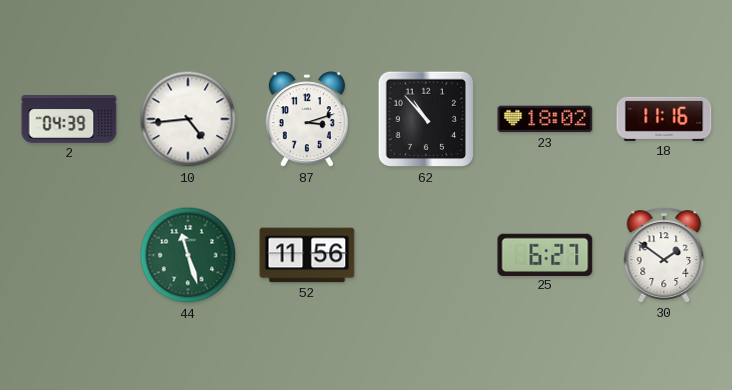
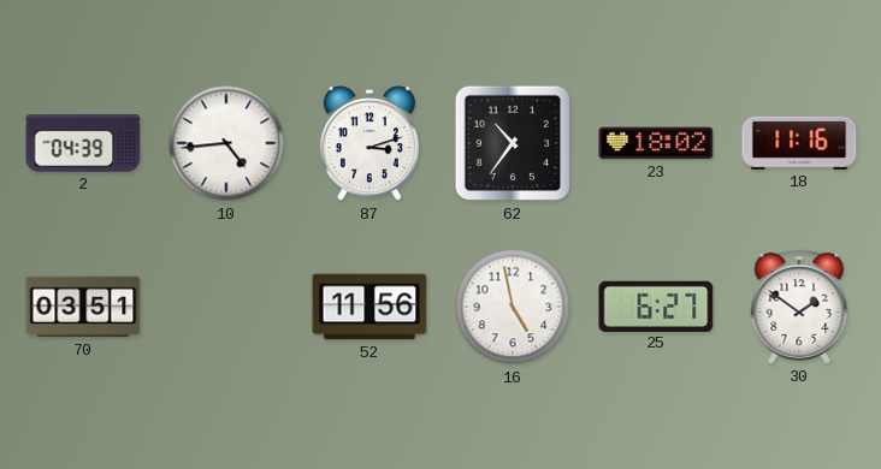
62: 10:53 -> 10:36 (513, 143)
70: none -> 03:51 (83, 307)
44: 11:27 -> none (188, 255)
16: none -> 4:58 (513, 307)
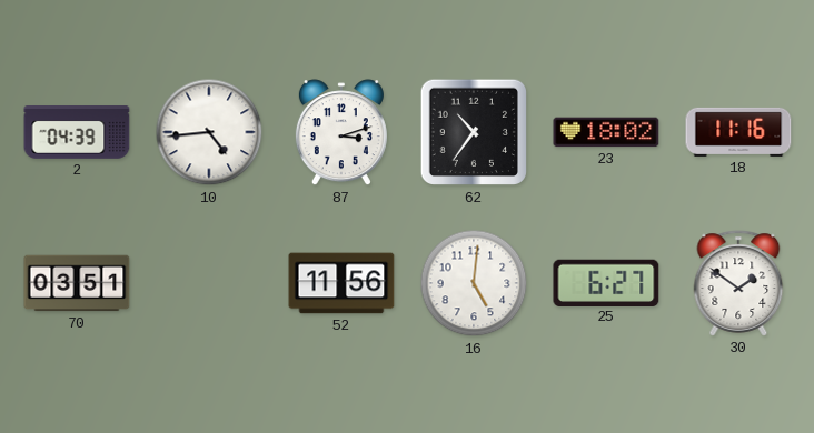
16: 4:58 -> 5:01 (474, 283)
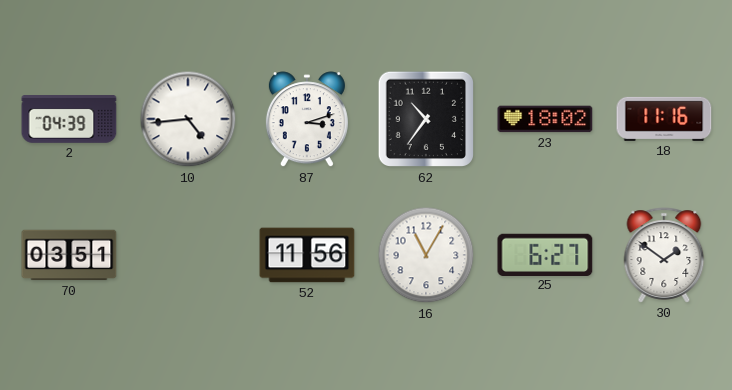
16: 5:01 -> 11:05 (426, 255)
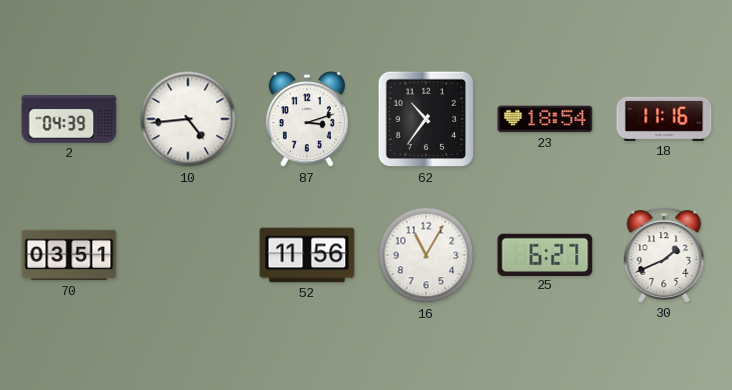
23: 18:02 -> 18:54 (545, 119)
30: 1:51 -> 1:41 (664, 255)
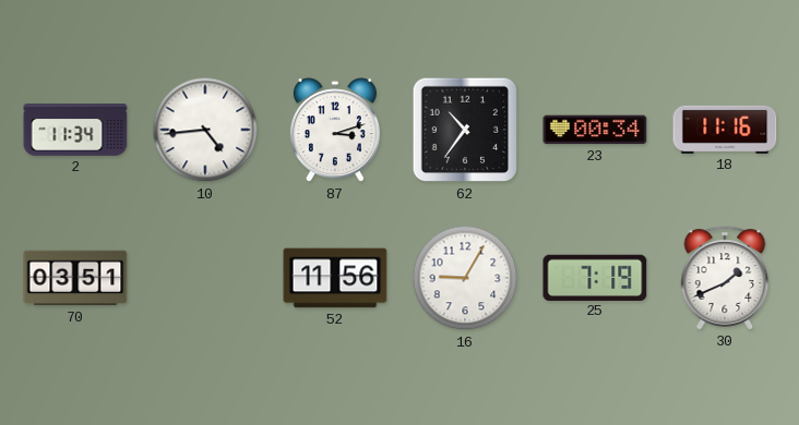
2: 04:39 -> 11:34 (75, 131)
23: 18:54 -> 00:34 (595, 130)
16: 11:05 -> 9:05 (465, 278)
25: 6:27 -> 7:19 (595, 277)
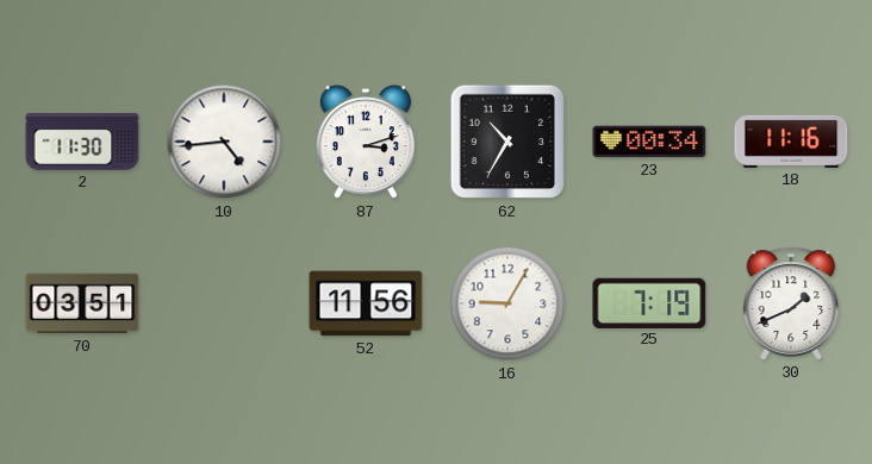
2: 11:34 -> 11:30 (82, 143)
62: 10:36 -> 10:35 (507, 142)
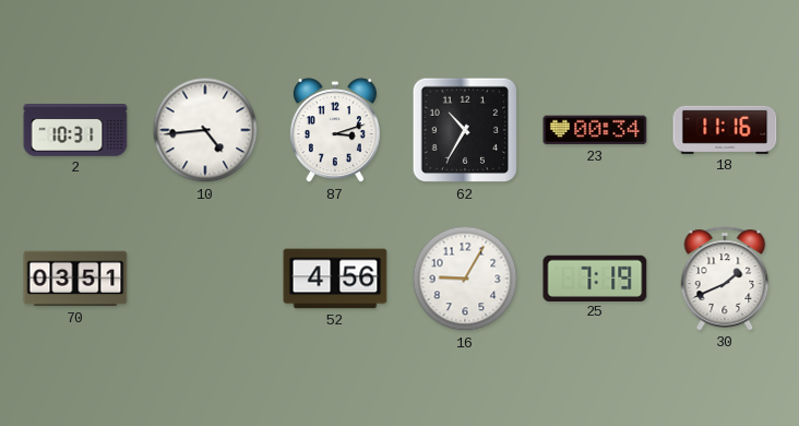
2: 11:30 -> 10:31 (75, 131)
52: 11:56 -> 4:56 (335, 279)
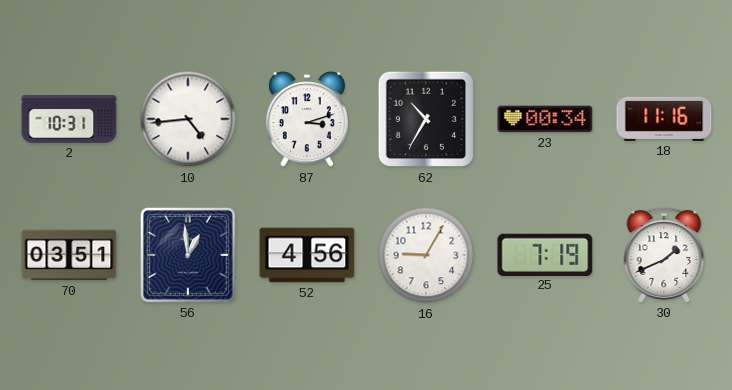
56: none -> 12:59 (189, 256)
